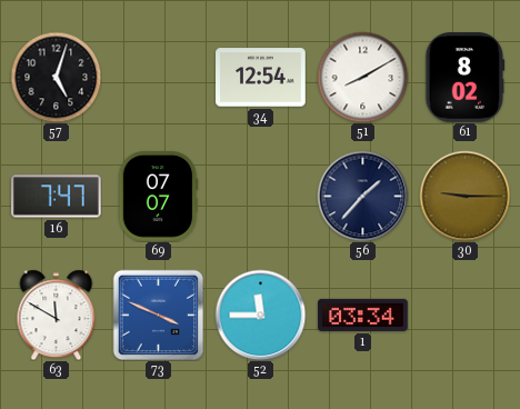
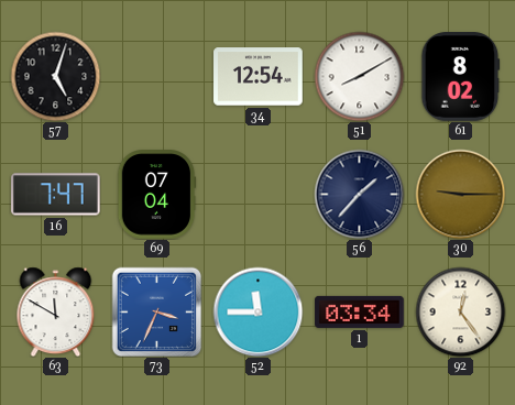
69: 07:07 -> 07:04 (156, 195)
73: 3:49 -> 3:34 (156, 311)
92: none -> 12:24 (460, 311)
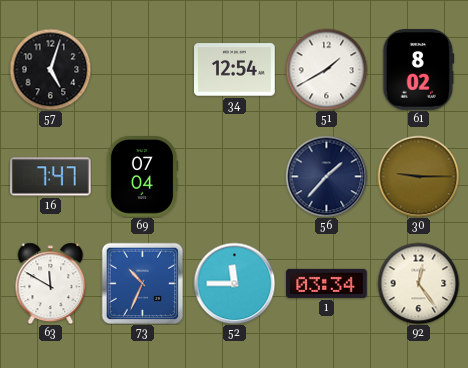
51: 8:10 -> 1:40 (326, 69)
73: 3:34 -> 10:34 (142, 283)
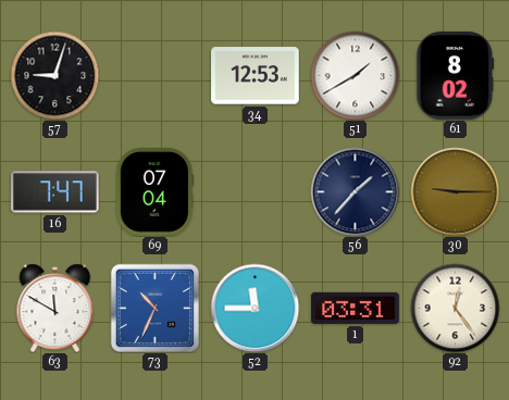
57: 5:03 -> 9:03 (54, 75)
34: 12:54 -> 12:53 (256, 76)
1: 03:34 -> 03:31 (356, 308)
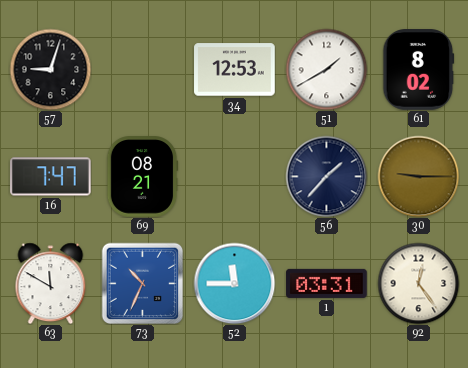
69: 07:04 -> 08:21 (142, 177)
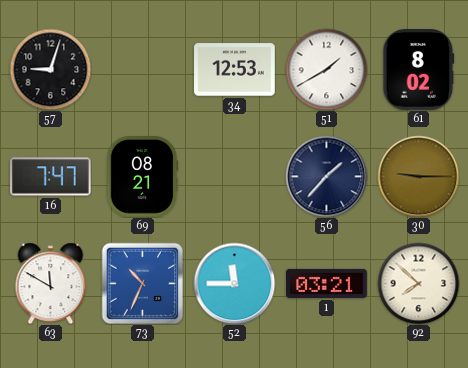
1: 03:31 -> 03:21 (327, 283)
92: 12:24 -> 7:52 (418, 283)
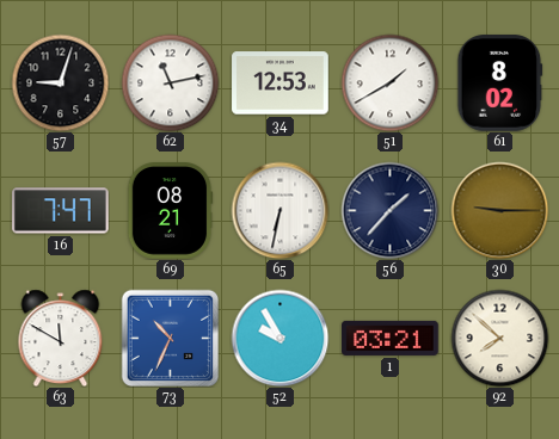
62: none -> 11:13 (170, 82)
65: none -> 6:32 (279, 210)
52: 11:45 -> 9:55 (279, 338)
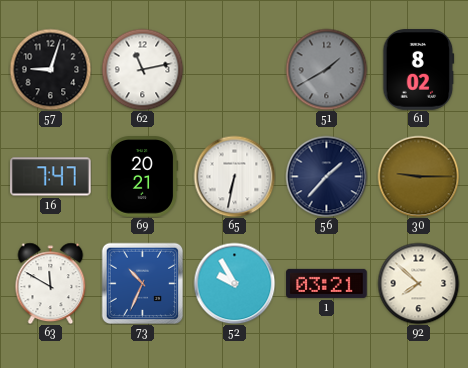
34: 12:53 -> none (281, 84)
51 dial: white -> grey (326, 69)
69: 08:21 -> 20:21 (142, 177)
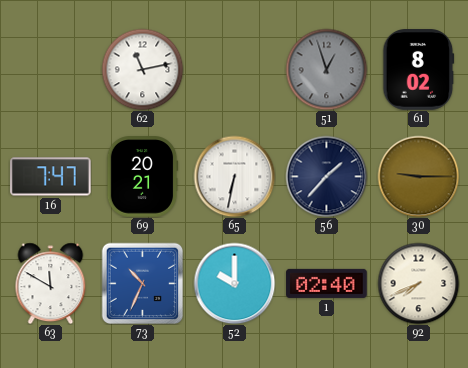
57: 9:03 -> none (50, 69)
51: 1:40 -> 12:57 (326, 69)
52: 9:55 -> 10:00 (234, 283)
1: 03:21 -> 02:40 (327, 283)
92: 7:52 -> 7:41 (418, 283)
